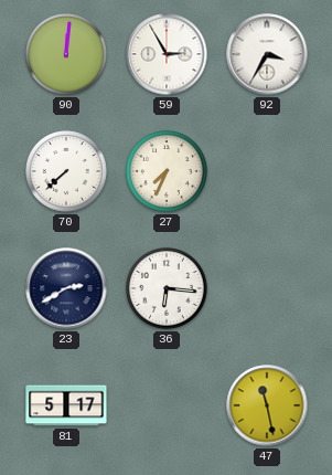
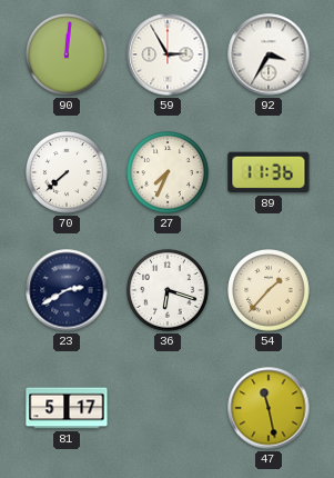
89: none -> 11:36 (269, 172)
36: 6:16 -> 6:18 (169, 291)
54: none -> 1:37 (270, 291)
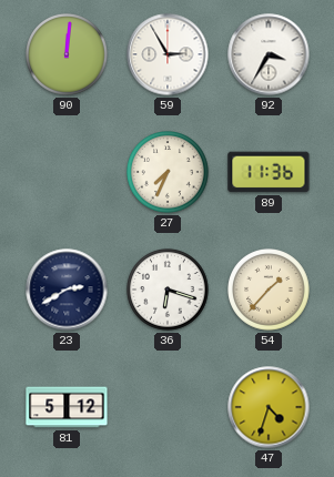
70: 7:38 -> none (68, 173)
81: 5:17 -> 5:12 (67, 407)
47: 11:28 -> 4:33 (269, 407)
